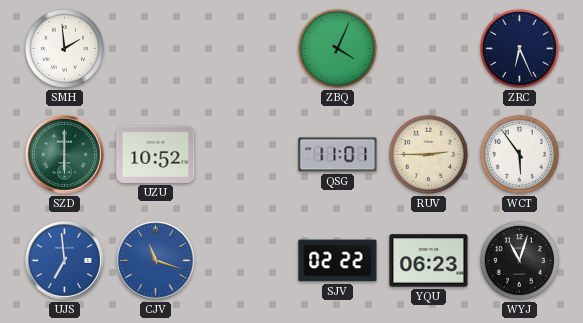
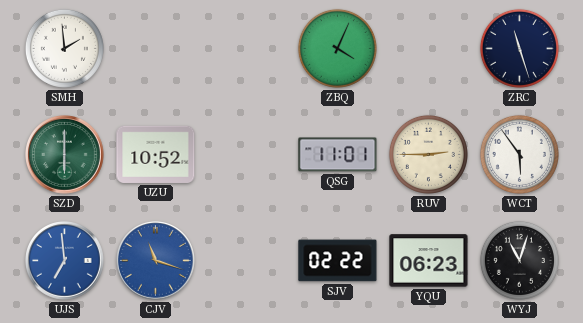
ZRC: 6:26 -> 11:27 (519, 48)
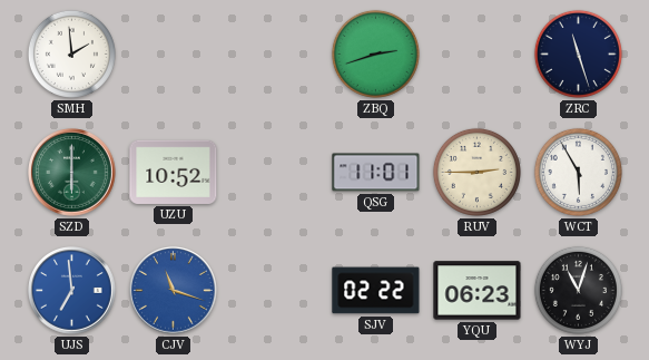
ZBQ: 4:04 -> 2:42 (375, 53)
WCT: 5:54 -> 5:55 (578, 172)
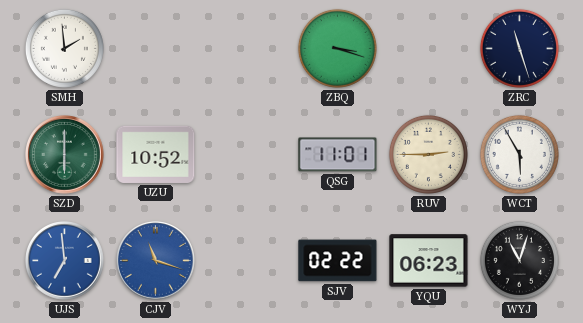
ZBQ: 2:42 -> 3:18 (337, 48)
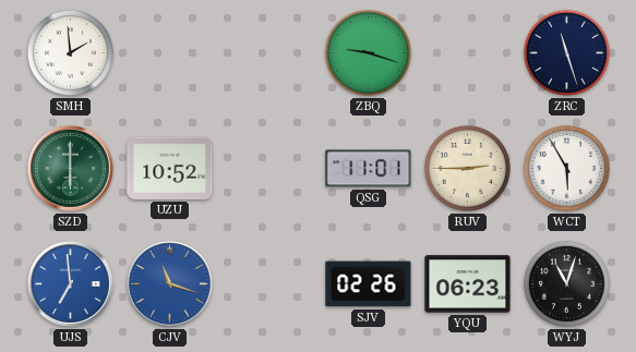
ZBQ: 3:18 -> 9:18 (368, 52)
SJV: 02:22 -> 02:26 (369, 284)
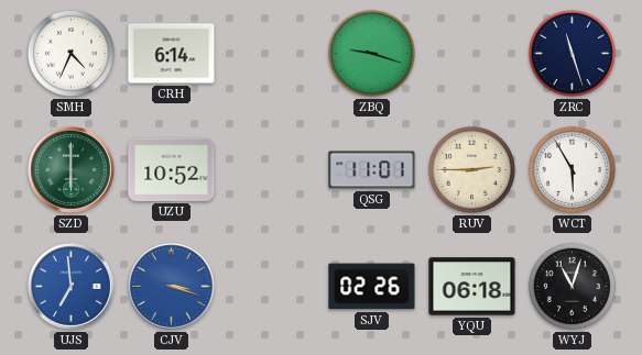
SMH: 1:59 -> 4:34 (70, 53)
CRH: none -> 6:14 (172, 54)
CJV: 11:18 -> 3:18 (172, 287)
YQU: 06:23 -> 06:18 (472, 287)
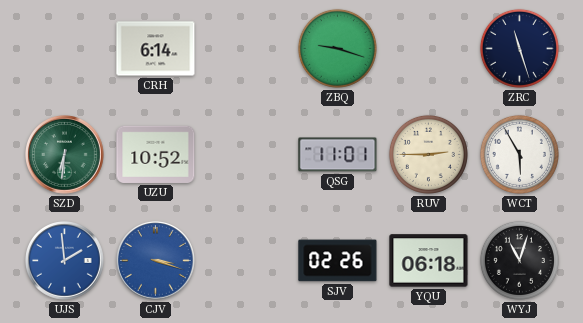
SMH: 4:34 -> none (70, 53)
SZD: 6:00 -> 6:31 (65, 155)
UJS: 6:59 -> 1:59 (65, 261)
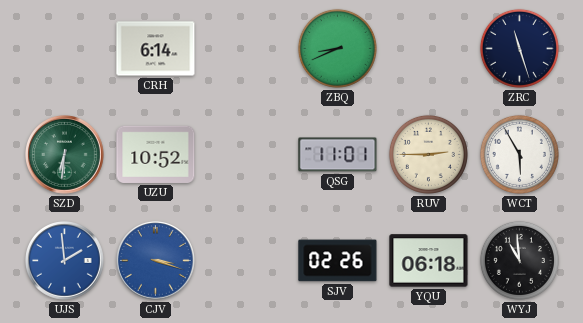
ZBQ: 9:18 -> 8:41 (337, 48)
WYJ: 11:03 -> 10:59 (519, 260)
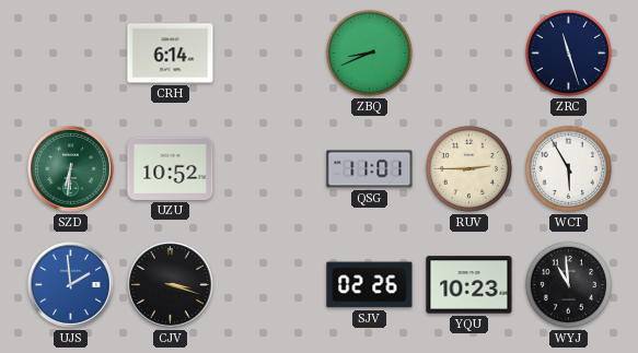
CJV dial: blue -> black (171, 285)
YQU: 06:18 -> 10:23 (469, 285)
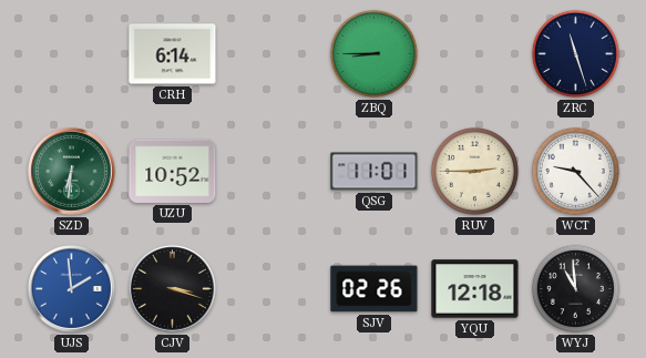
ZBQ: 8:41 -> 8:45 (373, 53)
WCT: 5:55 -> 9:23 (575, 171)
YQU: 10:23 -> 12:18 (475, 289)
